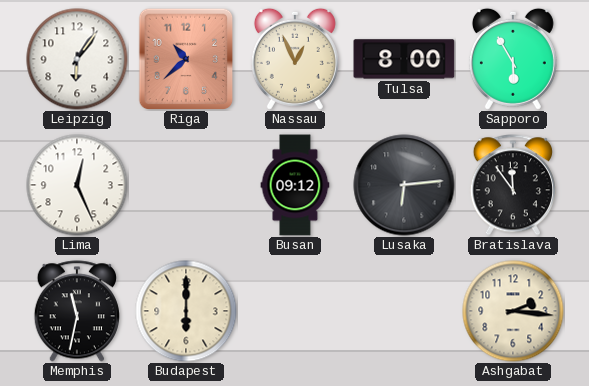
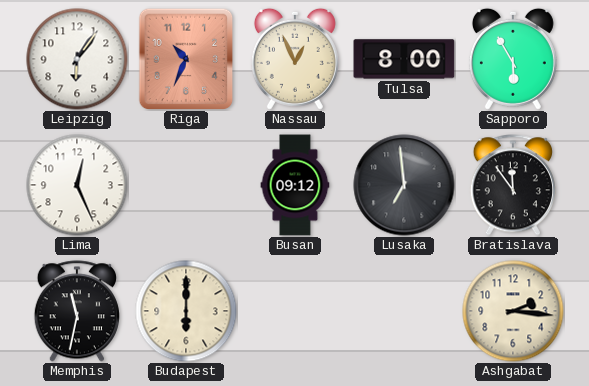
Riga: 10:38 -> 10:34 (186, 59)
Lusaka: 6:14 -> 6:59 (404, 185)
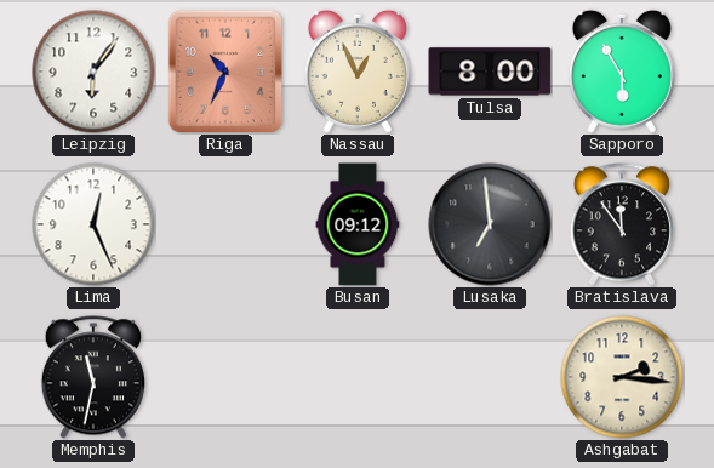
Budapest: 6:00 -> none (186, 311)
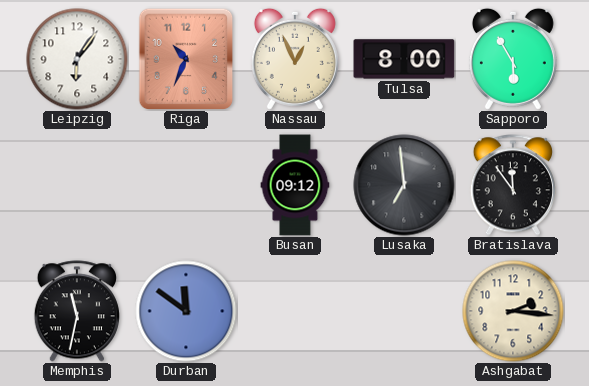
Lima: 12:26 -> none (93, 224)
Durban: none -> 11:51 (186, 311)
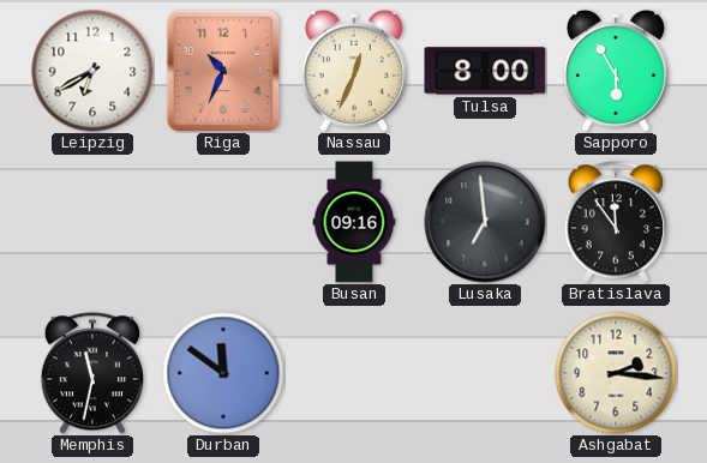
Leipzig: 6:06 -> 6:40 (92, 71)
Nassau: 12:56 -> 12:34 (354, 71)
Busan: 09:12 -> 09:16 (354, 222)
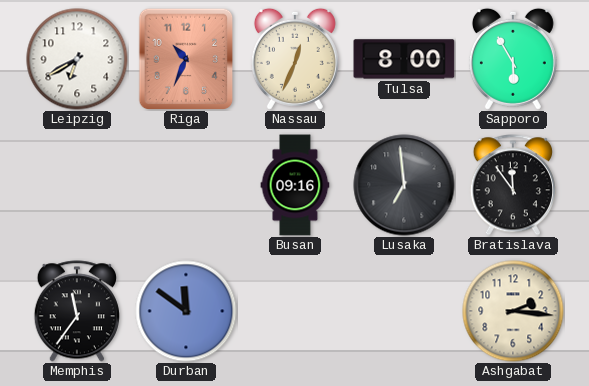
Memphis: 11:32 -> 11:36 (77, 311)
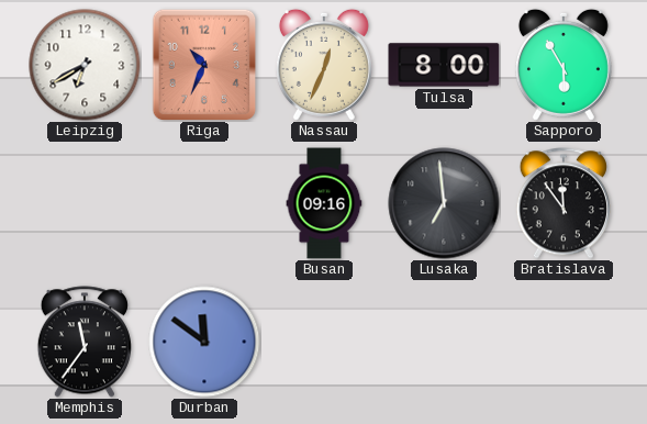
Ashgabat: 2:16 -> none (513, 311)
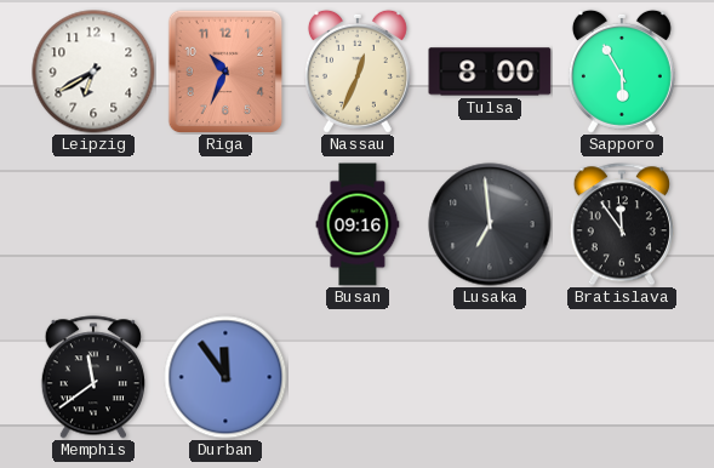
Memphis: 11:36 -> 11:39 (93, 377)
Durban: 11:51 -> 11:54 (225, 377)
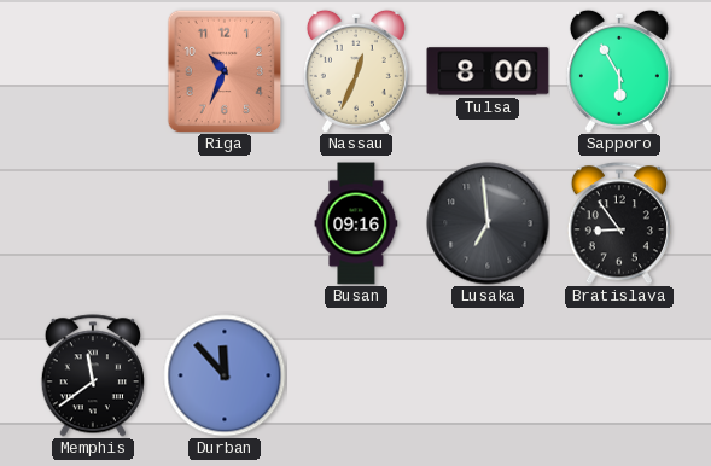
Leipzig: 6:40 -> none (93, 72)
Bratislava: 11:54 -> 8:54 (619, 223)
Durban: 11:54 -> 11:53 (225, 375)
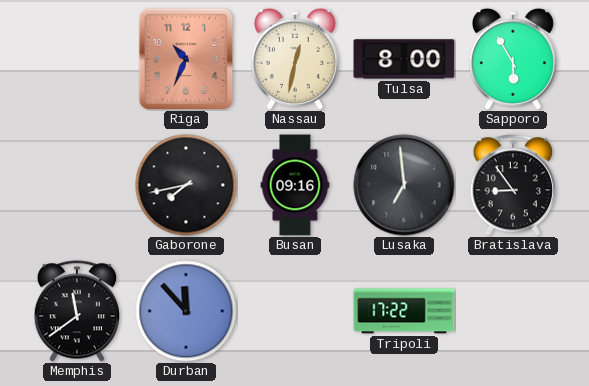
Nassau: 12:34 -> 12:32 (295, 59)
Gaborone: none -> 7:43 (186, 185)
Tripoli: none -> 17:22 (404, 311)
